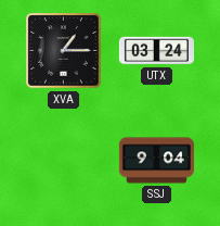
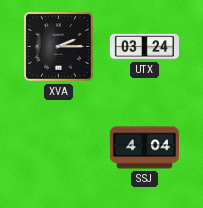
XVA: 1:15 -> 2:15 (59, 47)
SSJ: 9:04 -> 4:04 (144, 148)
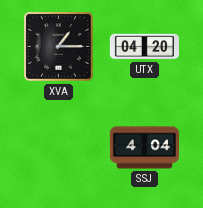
XVA: 2:15 -> 1:15 (59, 47)
UTX: 03:24 -> 04:20 (144, 47)
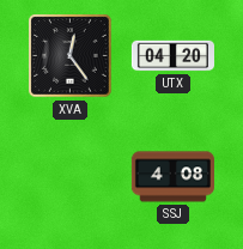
XVA: 1:15 -> 12:24 (71, 56)
SSJ: 4:04 -> 4:08 (172, 177)
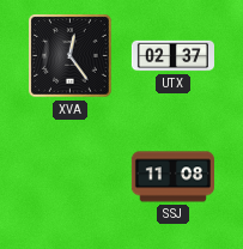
UTX: 04:20 -> 02:37 (172, 56)
SSJ: 4:08 -> 11:08 (172, 177)
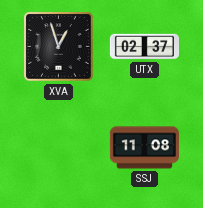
XVA: 12:24 -> 12:57 (59, 47)
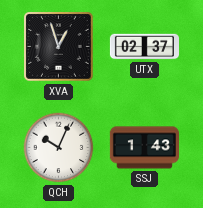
QCH: none -> 10:04 (59, 148)
SSJ: 11:08 -> 1:43 (144, 148)
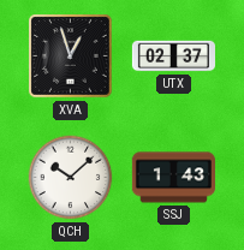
QCH: 10:04 -> 10:08 (71, 178)
